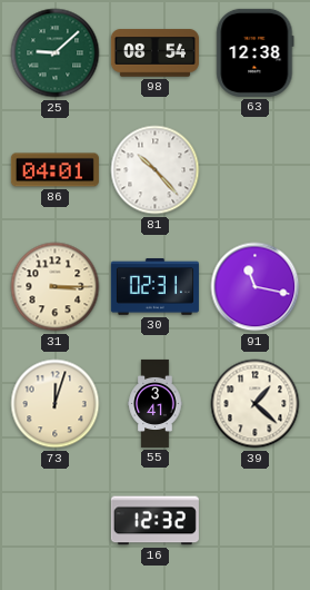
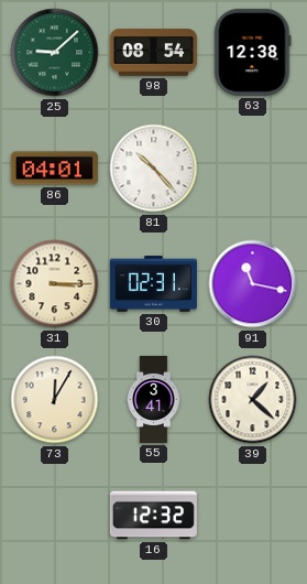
73: 12:03 -> 12:05 (55, 400)
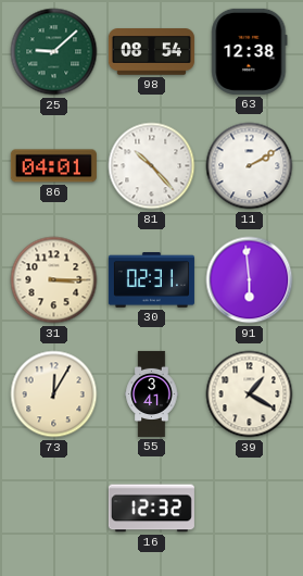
11: none -> 2:10 (250, 166)
91: 11:17 -> 5:59 (250, 280)
39: 1:22 -> 1:20 (250, 395)
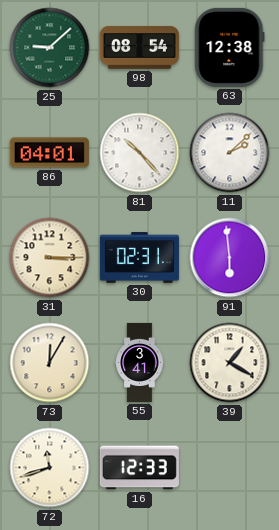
11: 2:10 -> 2:08 (230, 153)
72: none -> 11:42 (50, 468)
16: 12:32 -> 12:33 (139, 468)
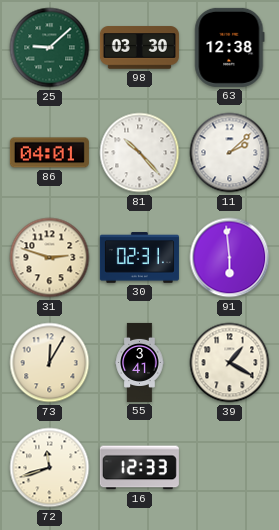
98: 08:54 -> 03:30 (139, 48)
31: 3:15 -> 2:48 (50, 258)
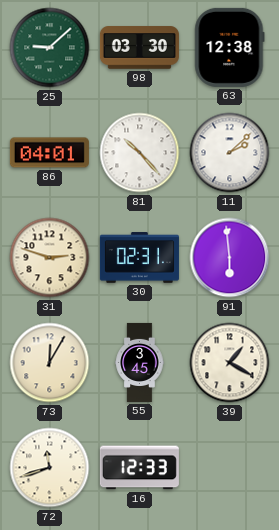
55: 3:41 -> 3:45 (140, 362)
